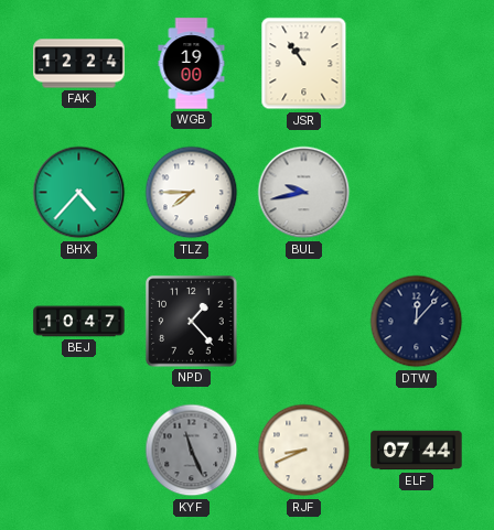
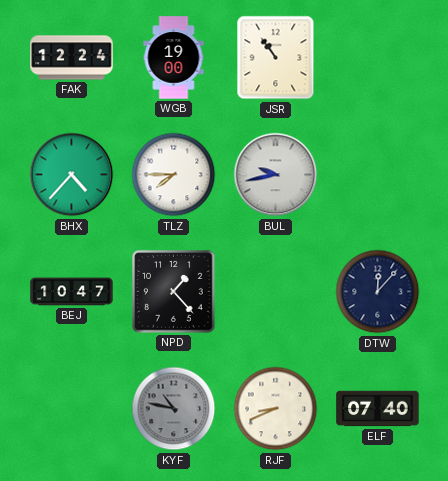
KYF: 11:26 -> 10:47 (174, 409)
ELF: 07:44 -> 07:40 (378, 409)
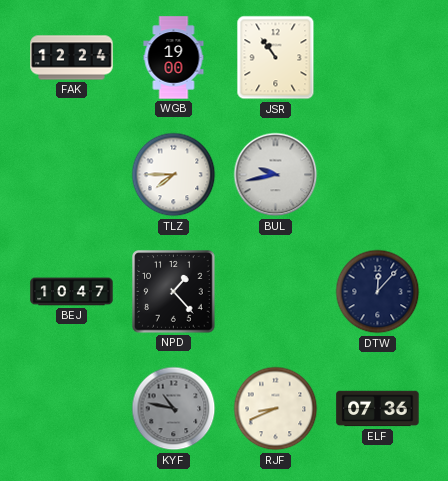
BHX: 4:37 -> none (72, 175)
ELF: 07:40 -> 07:36 (378, 409)
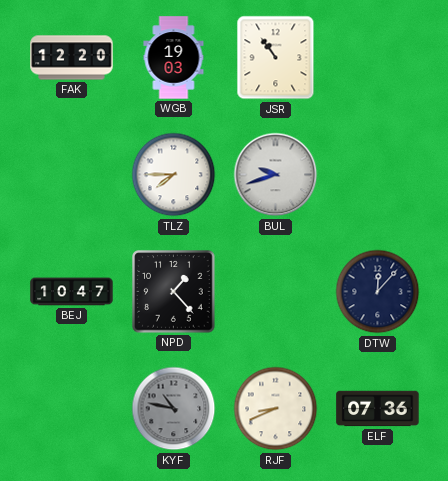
FAK: 12:24 -> 12:20 (72, 58)
WGB: 19:00 -> 19:03 (174, 58)
BUL: 9:43 -> 9:42 (276, 175)
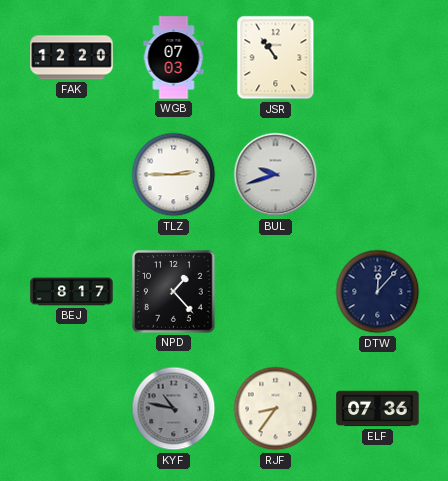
WGB: 19:03 -> 07:03 (174, 58)
TLZ: 7:45 -> 2:45 (174, 175)
BEJ: 10:47 -> 8:17 (72, 292)
RJF: 8:41 -> 8:36 (276, 409)
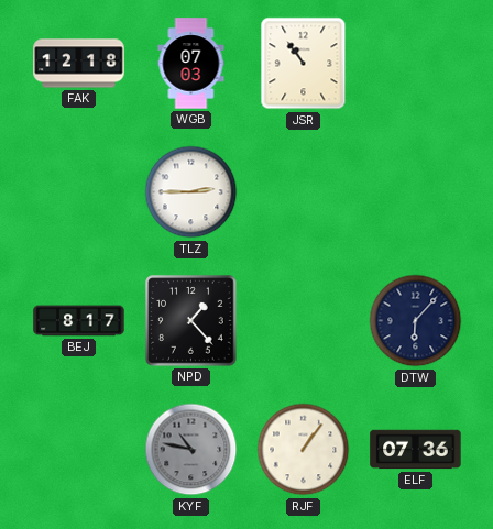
FAK: 12:20 -> 12:18 (79, 64)
BUL: 9:42 -> none (276, 175)
DTW: 12:07 -> 6:07 (416, 321)
RJF: 8:36 -> 1:06 (304, 450)
